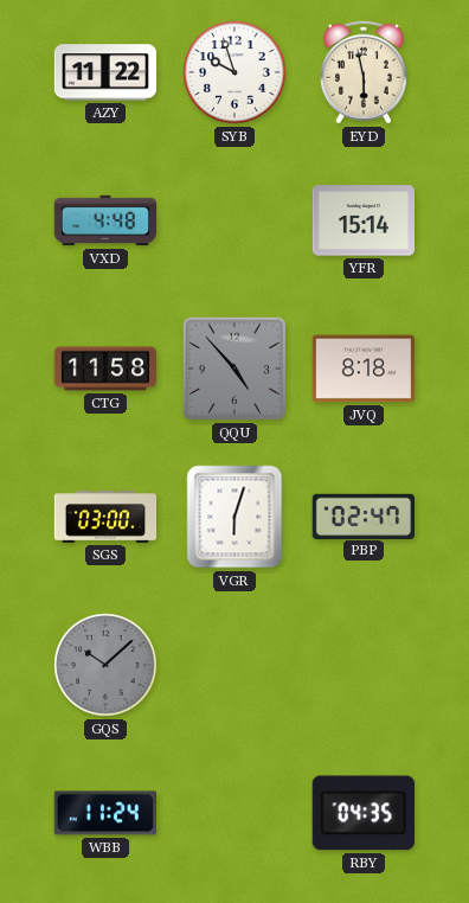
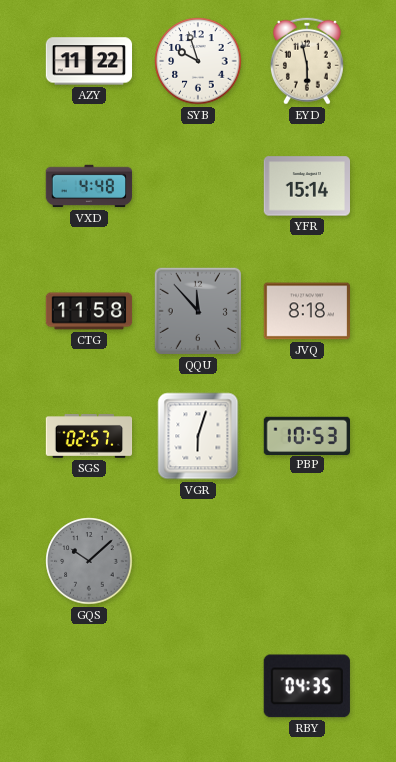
QQU: 4:53 -> 11:53 (198, 311)
SGS: 03:00 -> 02:57 (89, 437)
PBP: 02:47 -> 10:53 (307, 435)
WBB: 11:24 -> none (104, 813)
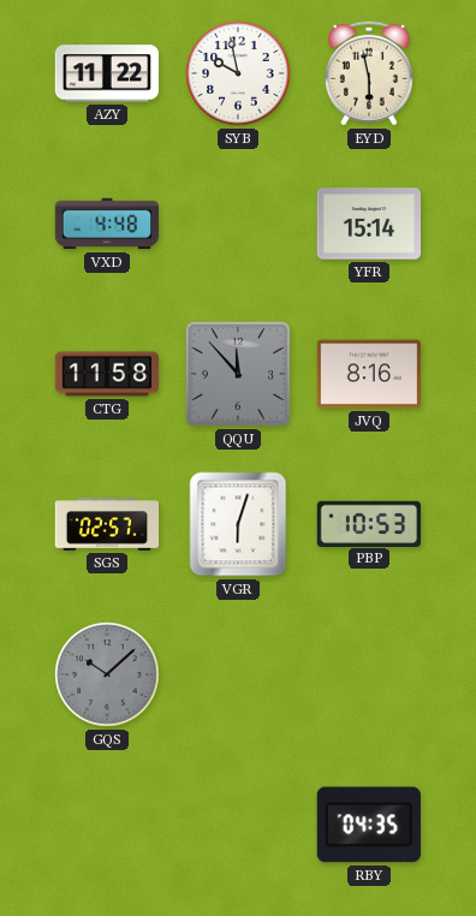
SYB: 9:57 -> 9:58 (238, 73)
JVQ: 8:18 -> 8:16 (368, 374)
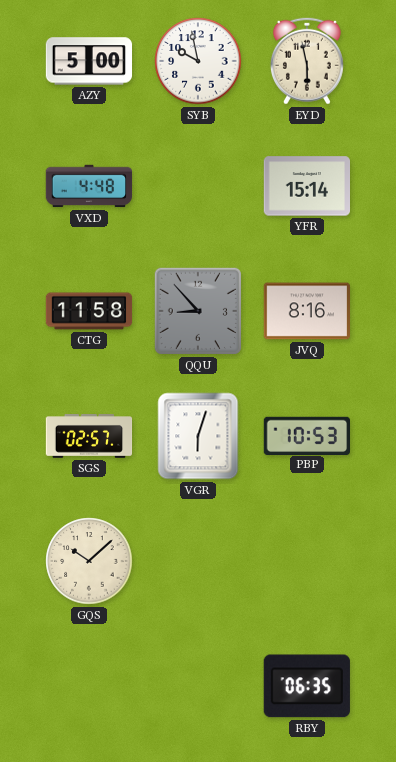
AZY: 11:22 -> 5:00 (89, 61)
QQU: 11:53 -> 8:53 (198, 311)
GQS dial: grey -> cream (89, 561)
RBY: 04:35 -> 06:35 (307, 686)
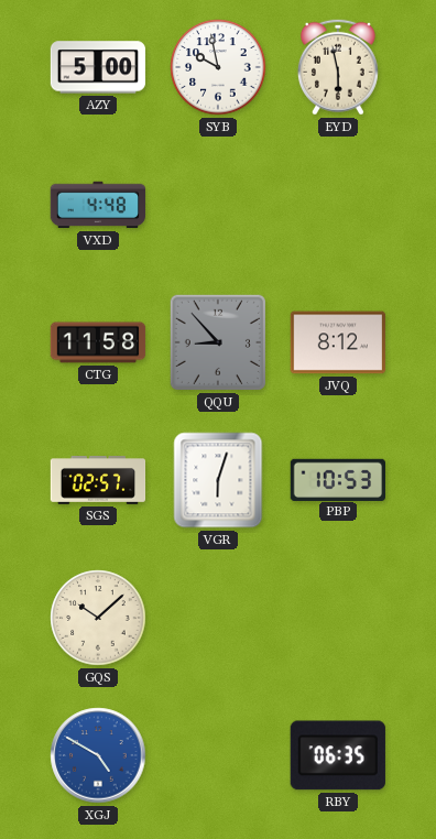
YFR: 15:14 -> none (307, 186)
JVQ: 8:16 -> 8:12 (337, 342)
XGJ: none -> 4:50 (98, 755)
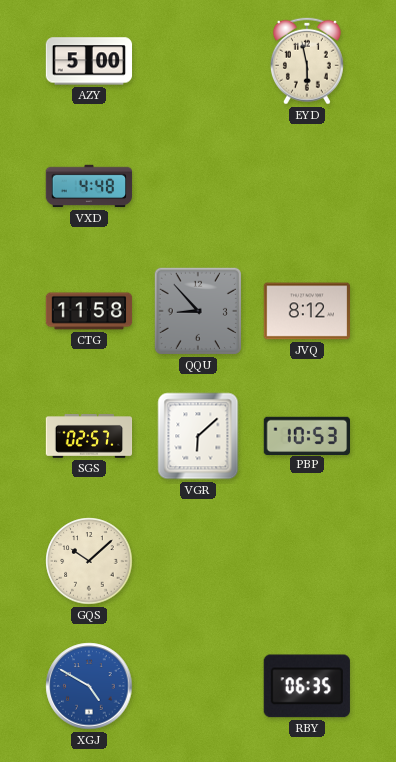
SYB: 9:58 -> none (218, 67)
VGR: 6:03 -> 6:08 (198, 436)
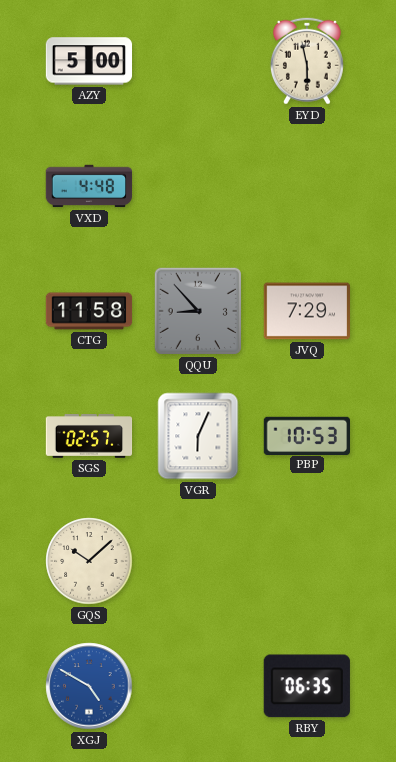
JVQ: 8:12 -> 7:29 (306, 311)
VGR: 6:08 -> 6:04 (198, 436)
